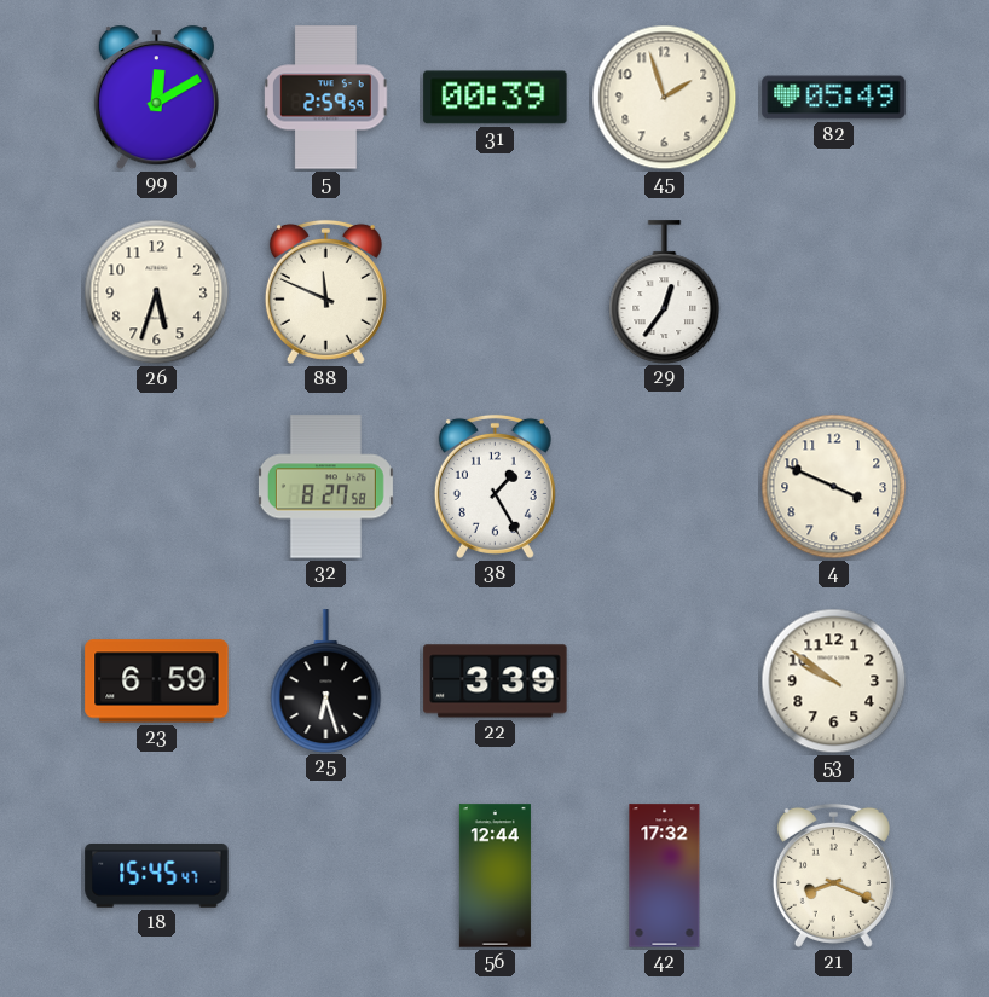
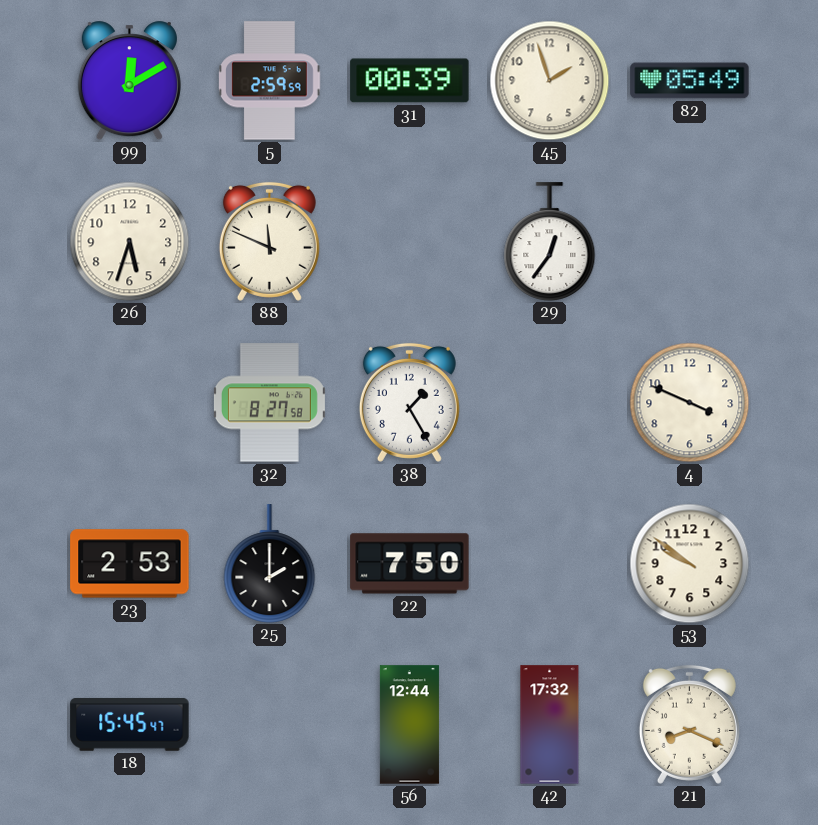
23: 6:59 -> 2:53 (130, 564)
25: 6:27 -> 2:00 (270, 563)
22: 3:39 -> 7:50 (410, 564)
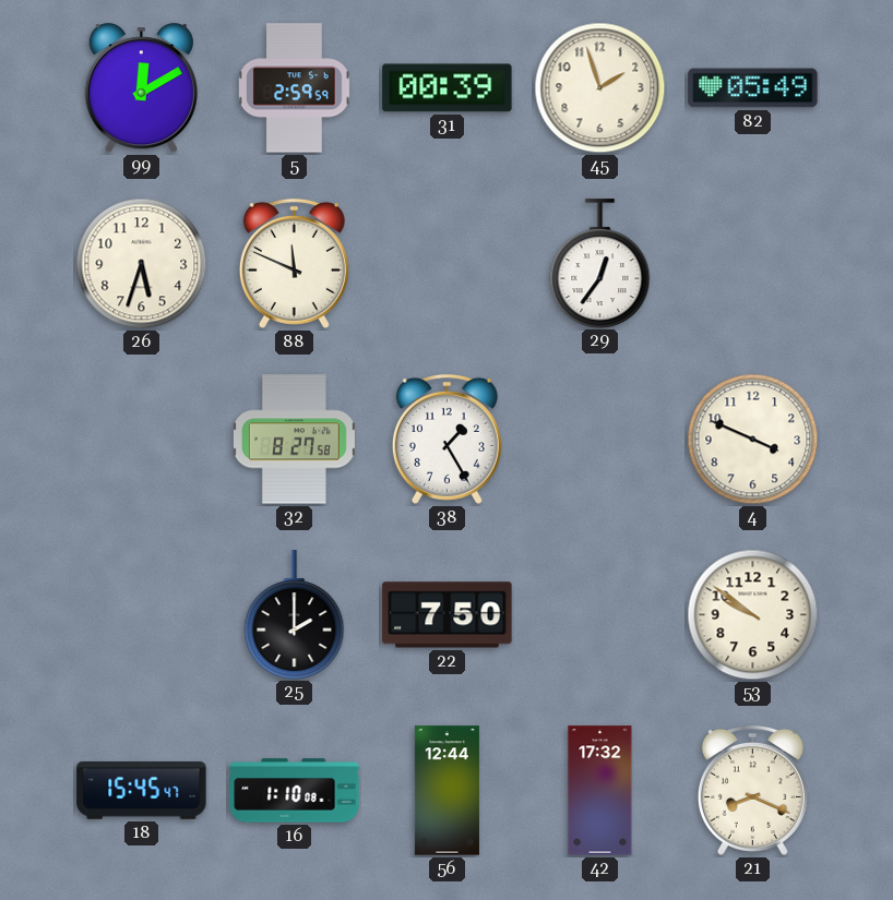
23: 2:53 -> none (130, 564)
16: none -> 1:10 (295, 791)
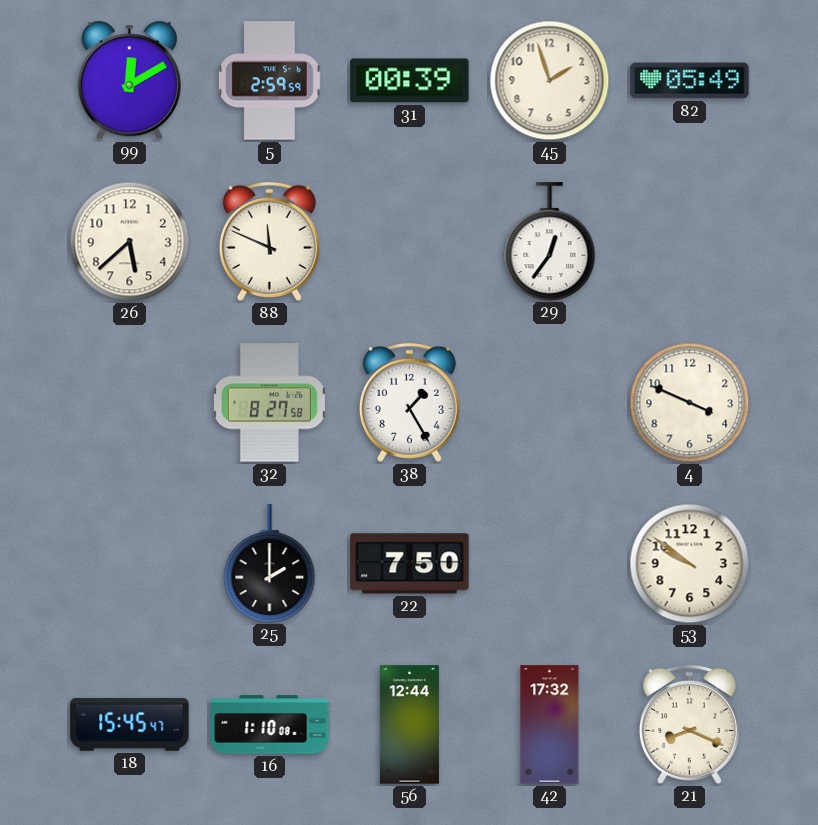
26: 5:33 -> 5:38 (130, 242)
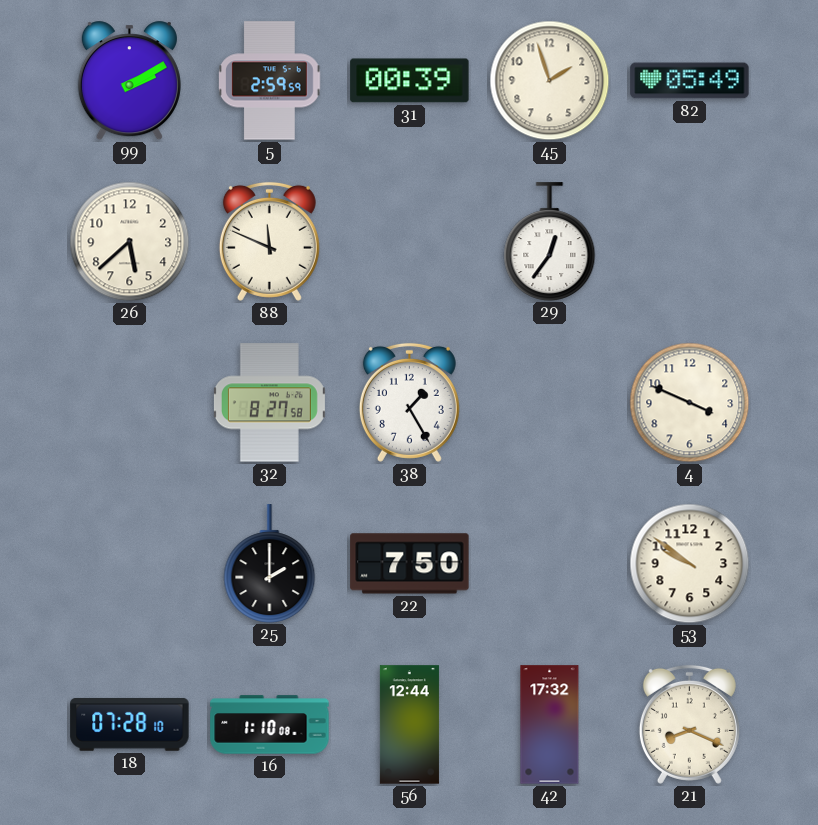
99: 12:10 -> 2:10 (129, 81)
18: 15:45 -> 07:28 (130, 725)
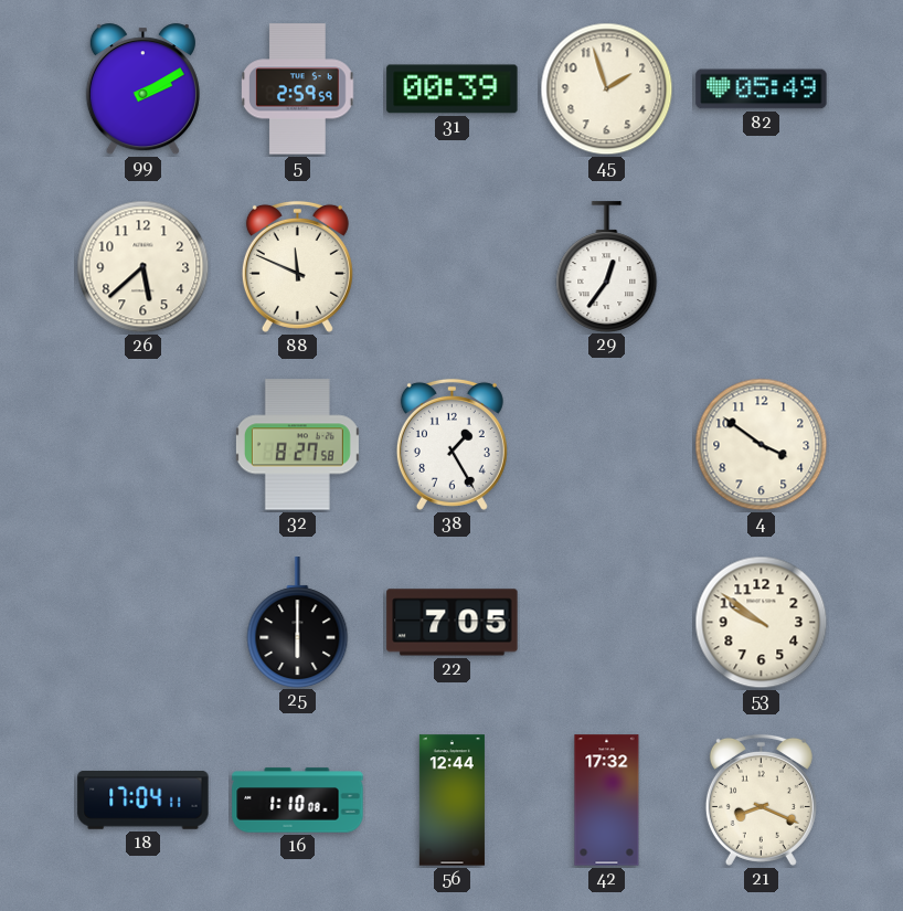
4: 3:49 -> 3:51 (762, 445)
25: 2:00 -> 6:00 (298, 622)
22: 7:50 -> 7:05 (453, 623)
18: 07:28 -> 17:04 (144, 801)
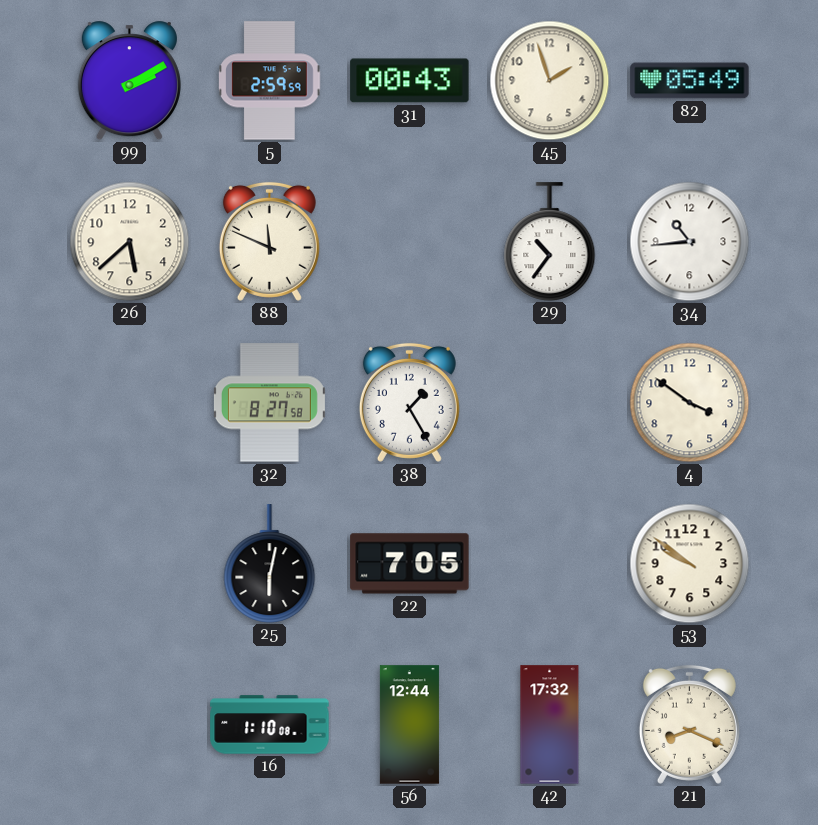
31: 00:39 -> 00:43 (410, 81)
29: 12:36 -> 10:36 (550, 241)
34: none -> 10:44 (690, 242)
25: 6:00 -> 6:02 (270, 563)
18: 17:04 -> none (144, 801)
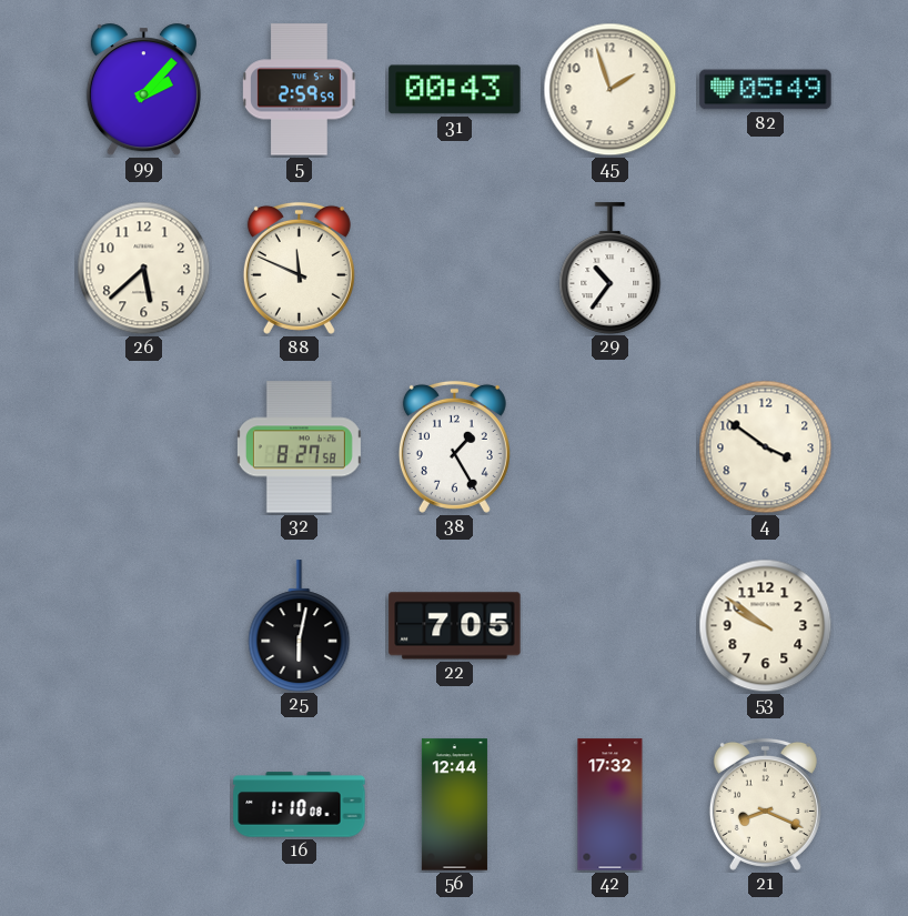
99: 2:10 -> 2:07 (143, 90)
34: 10:44 -> none (690, 242)
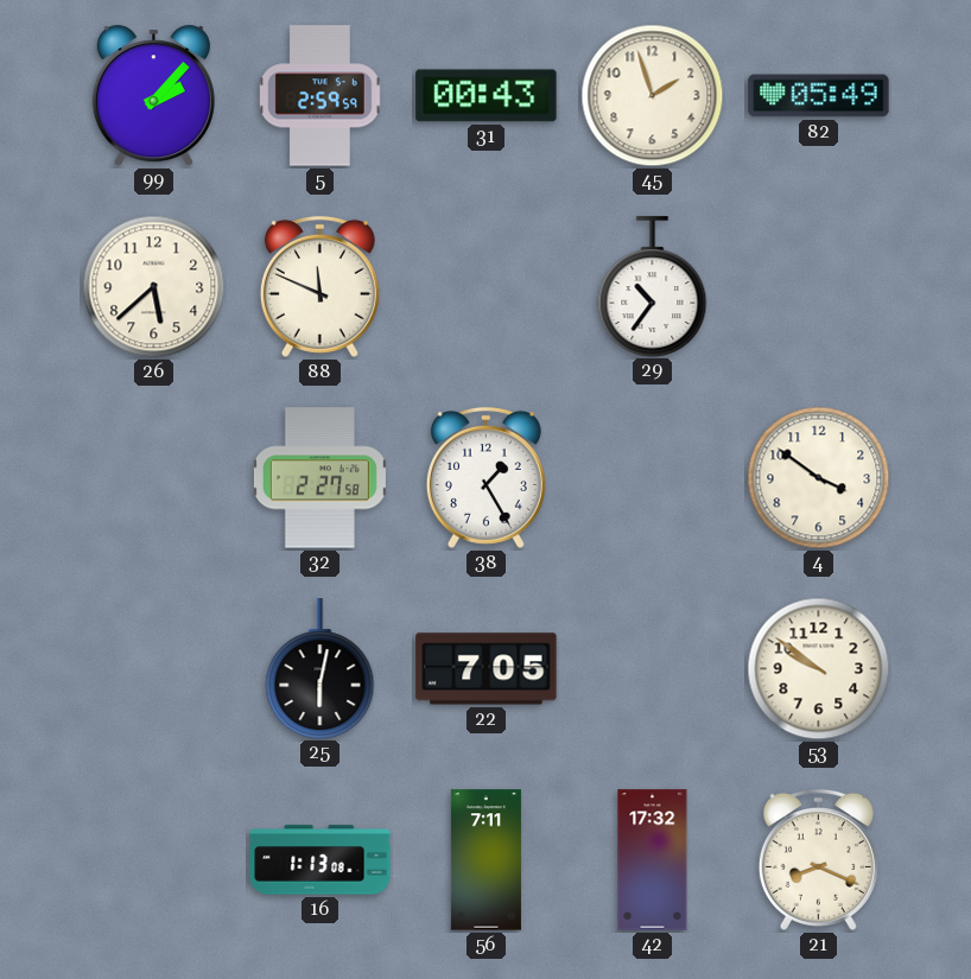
32: 8:27 -> 2:27 (319, 478)
16: 1:10 -> 1:13 (321, 860)
56: 12:44 -> 7:11 (485, 860)
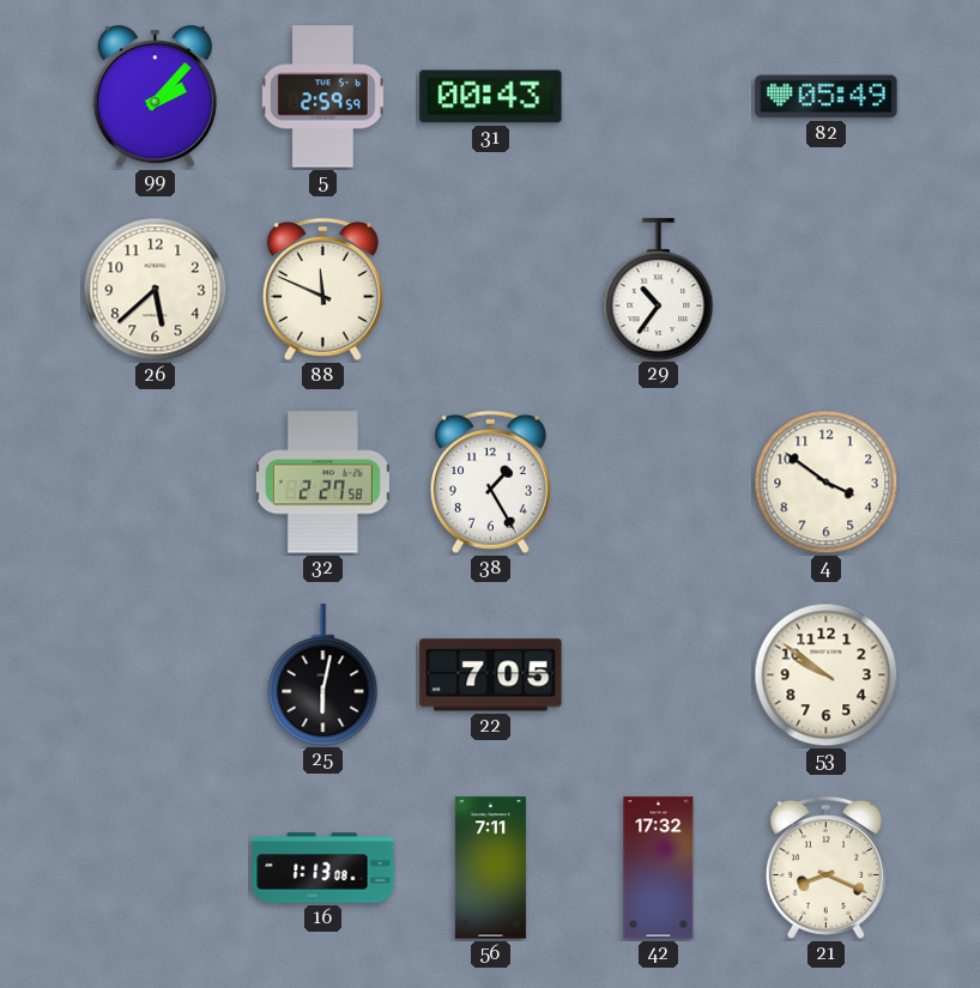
45: 1:57 -> none (653, 96)
